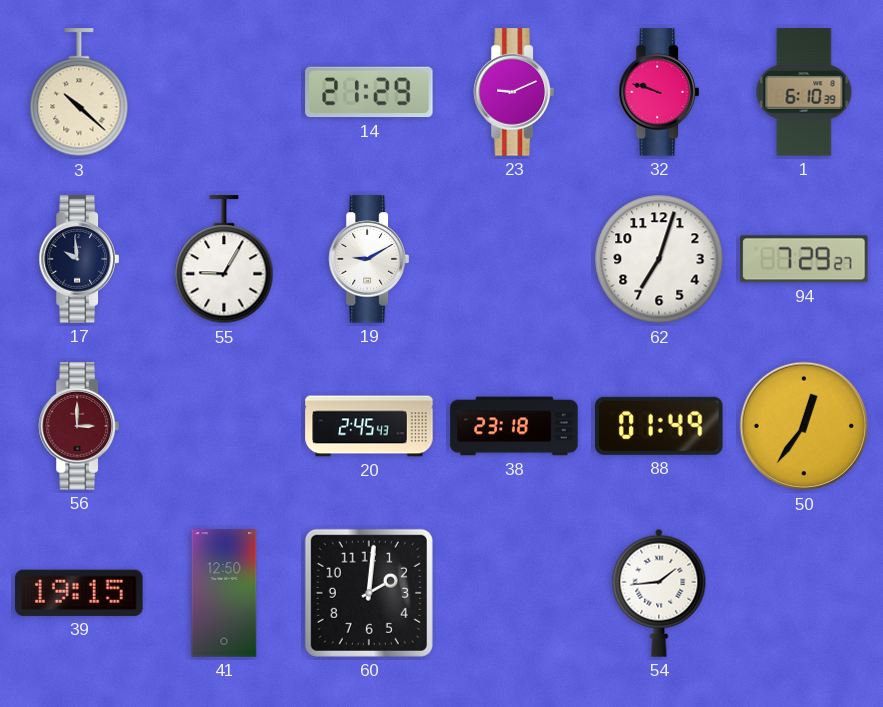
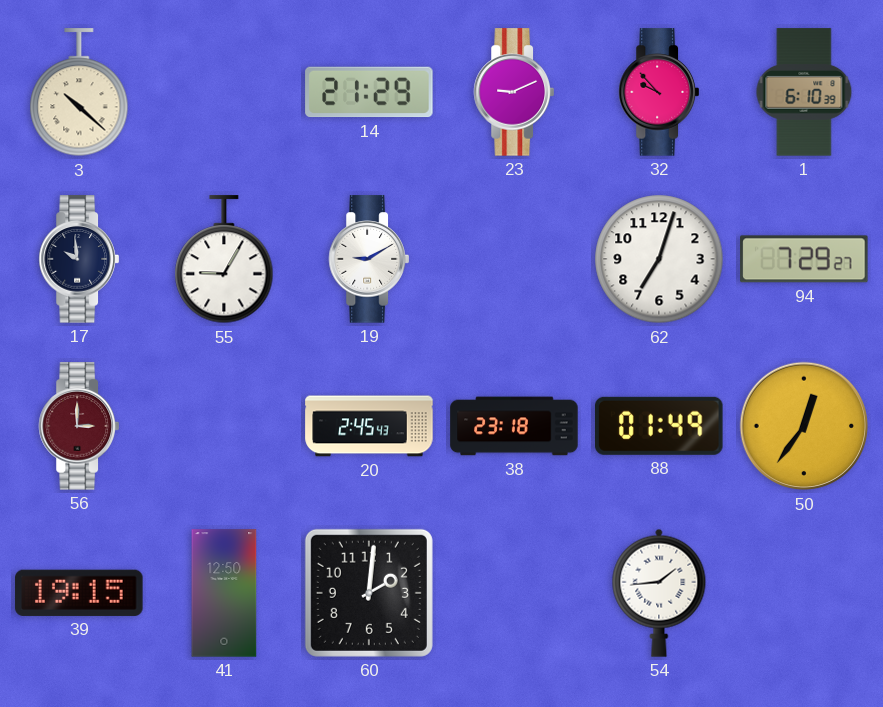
32: 9:48 -> 9:53 (659, 92)
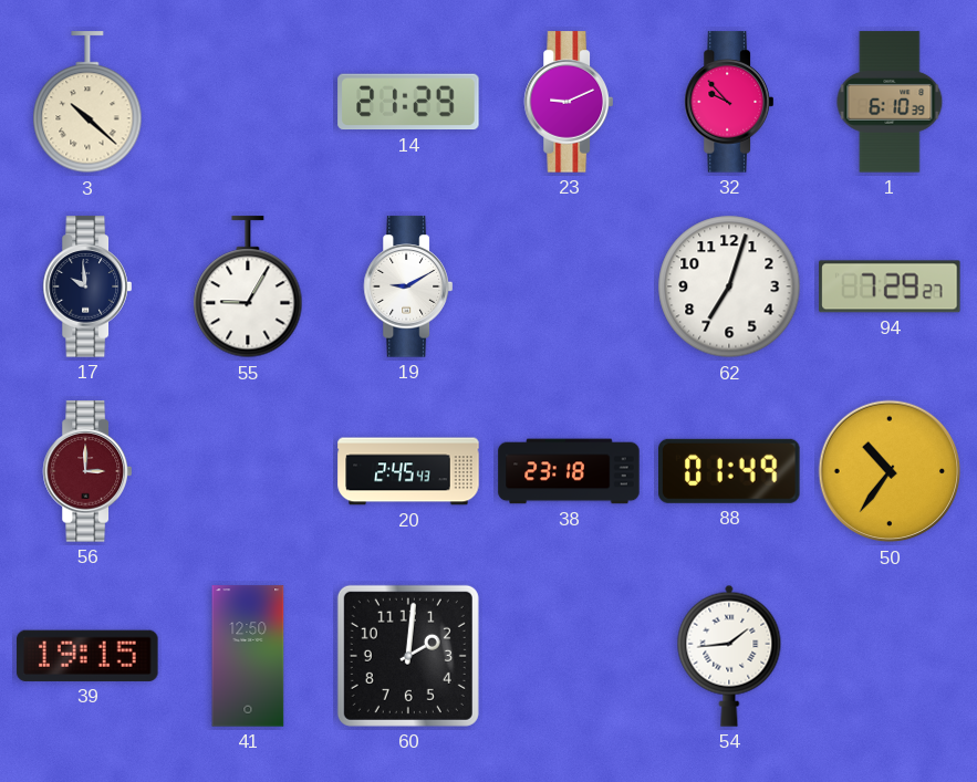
50: 12:36 -> 10:36 (890, 471)
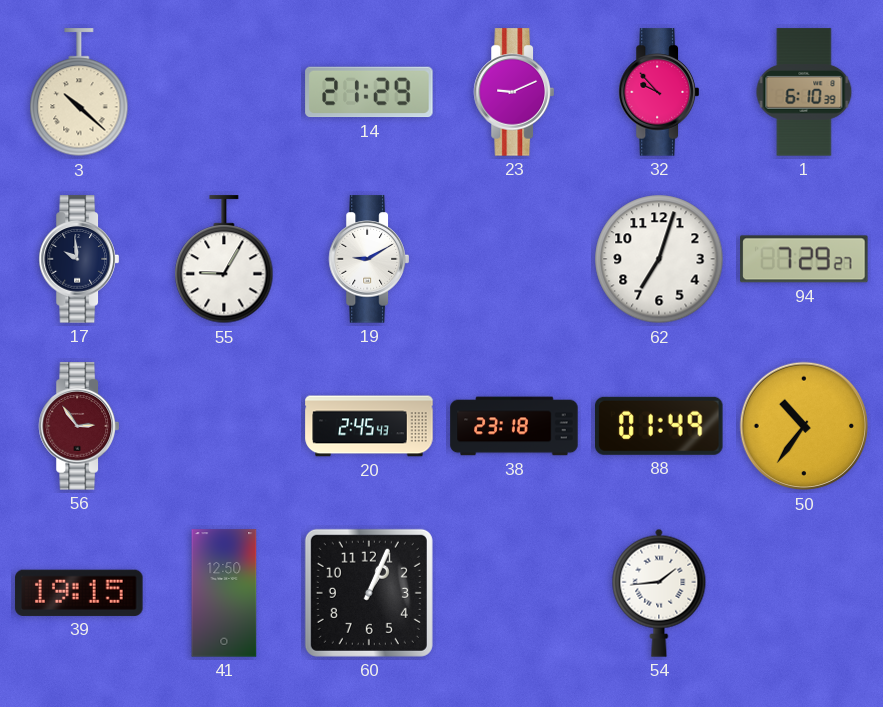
56: 3:00 -> 2:54 (79, 426)
60: 2:01 -> 1:04 (369, 593)
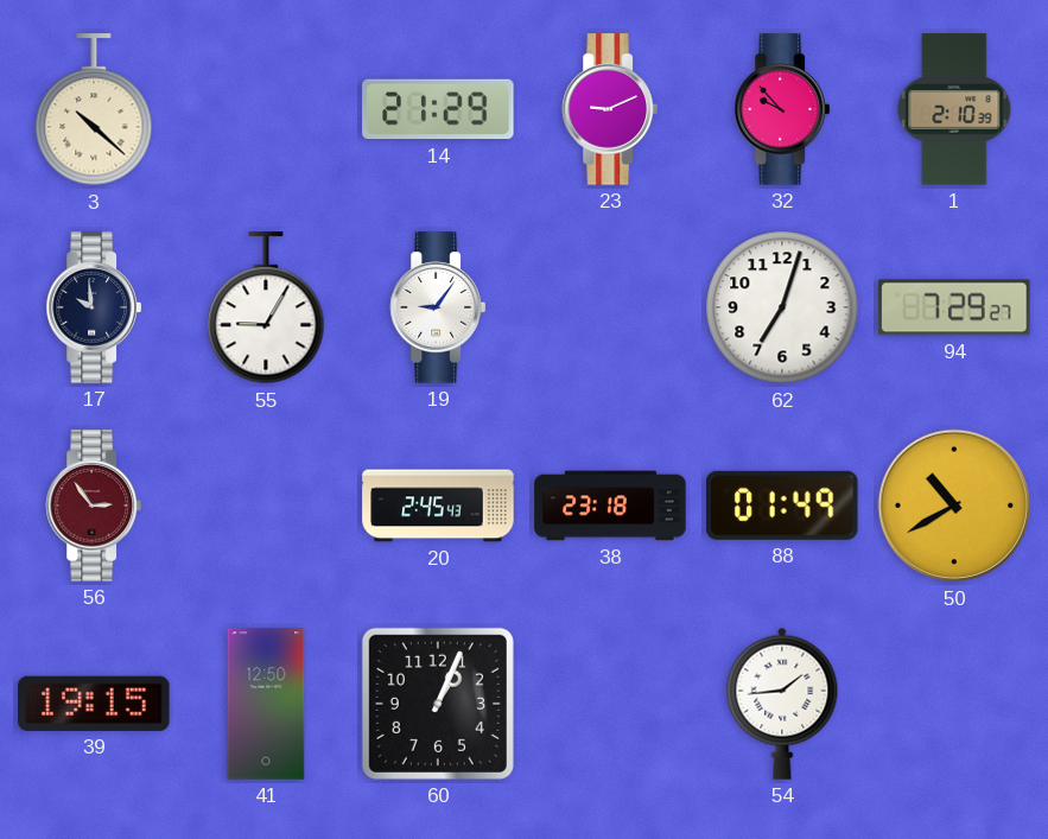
1: 6:10 -> 2:10 (954, 109)
19: 9:10 -> 9:06 (438, 307)
50: 10:36 -> 10:40 (954, 506)
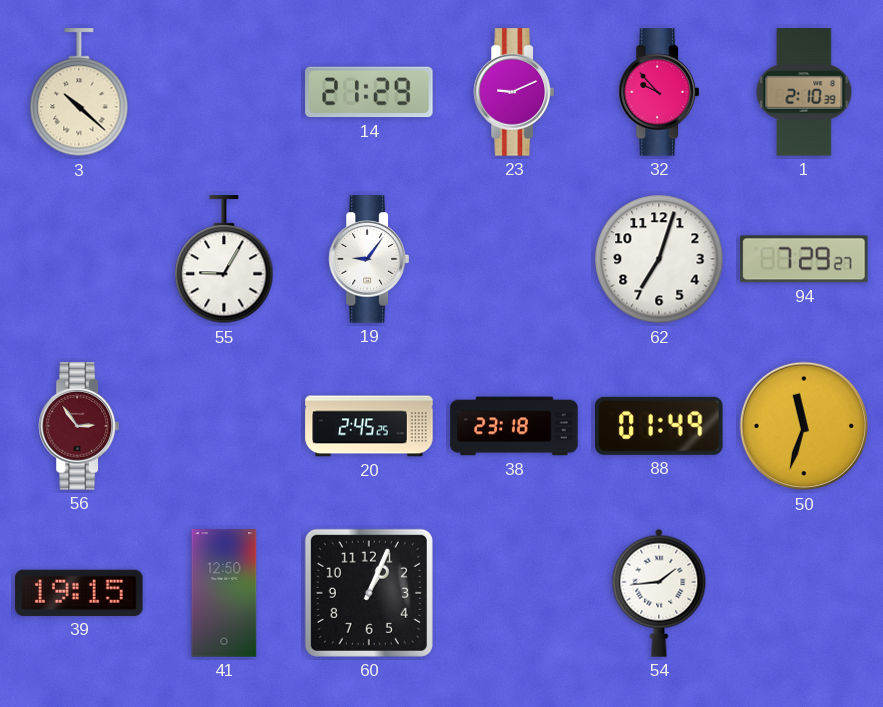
17: 9:59 -> none (94, 307)
20: 2:45:43 -> 2:45:25 (369, 426)
50: 10:40 -> 11:33 (804, 426)
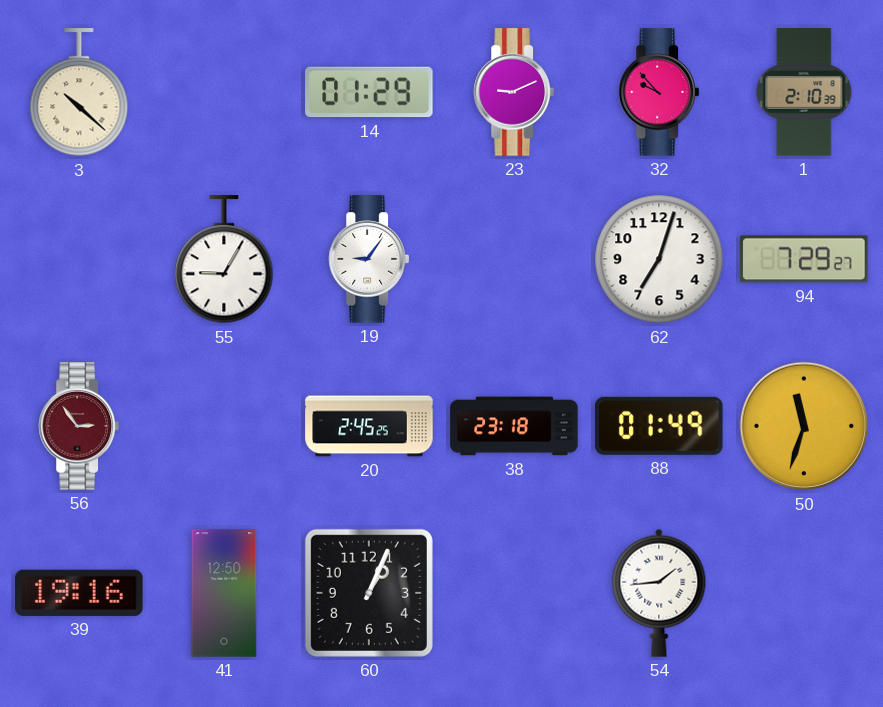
14: 21:29 -> 01:29 (369, 92)
39: 19:15 -> 19:16 (79, 593)
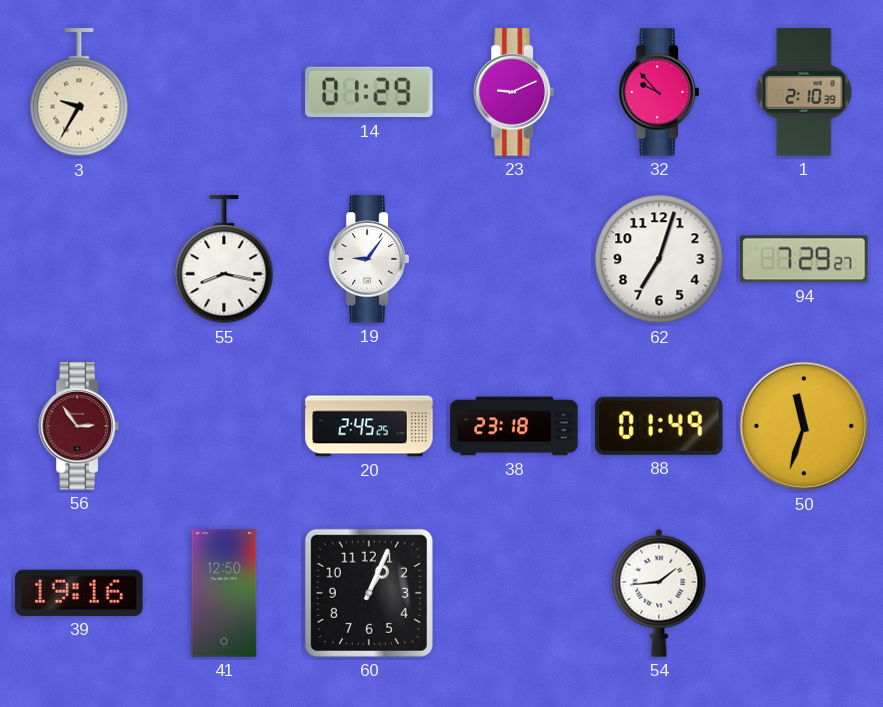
3: 10:22 -> 9:35 (79, 93)
55: 9:05 -> 8:17 (224, 260)
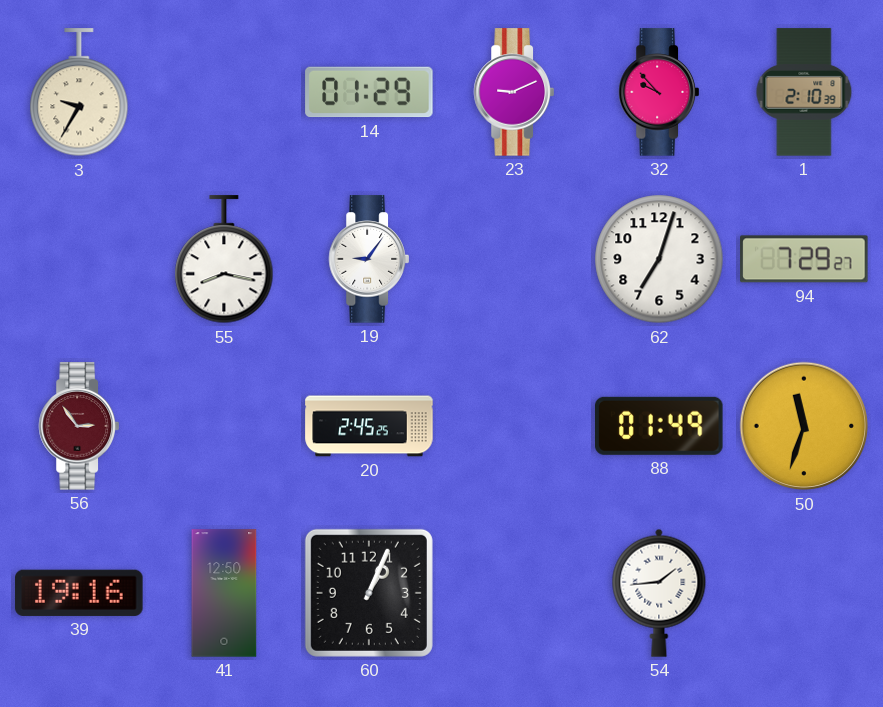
38: 23:18 -> none (514, 426)
